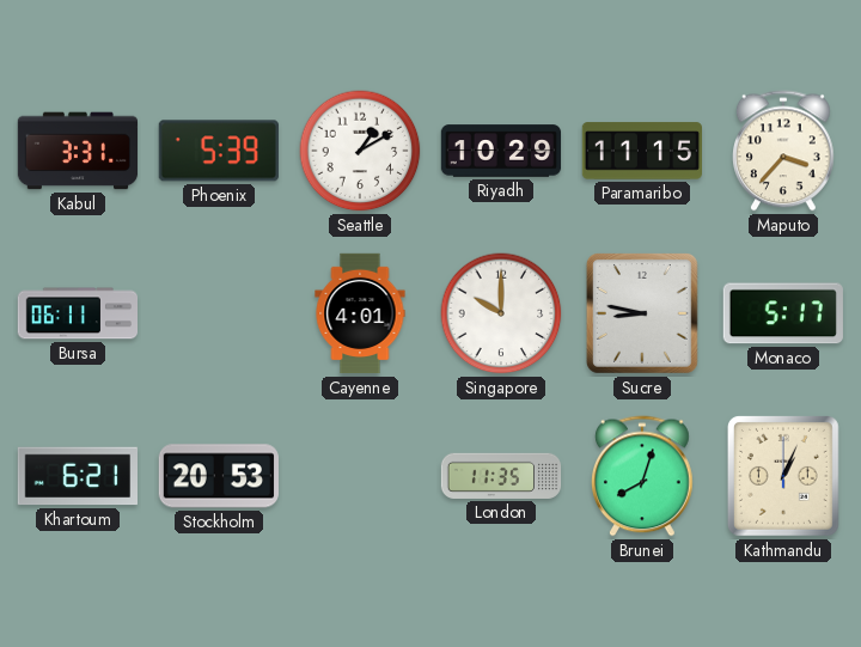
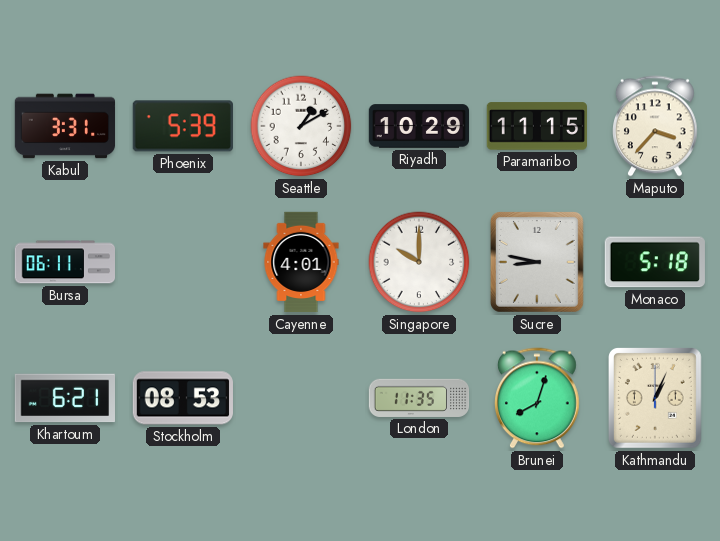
Monaco: 5:17 -> 5:18 (655, 262)
Stockholm: 20:53 -> 08:53 (182, 398)
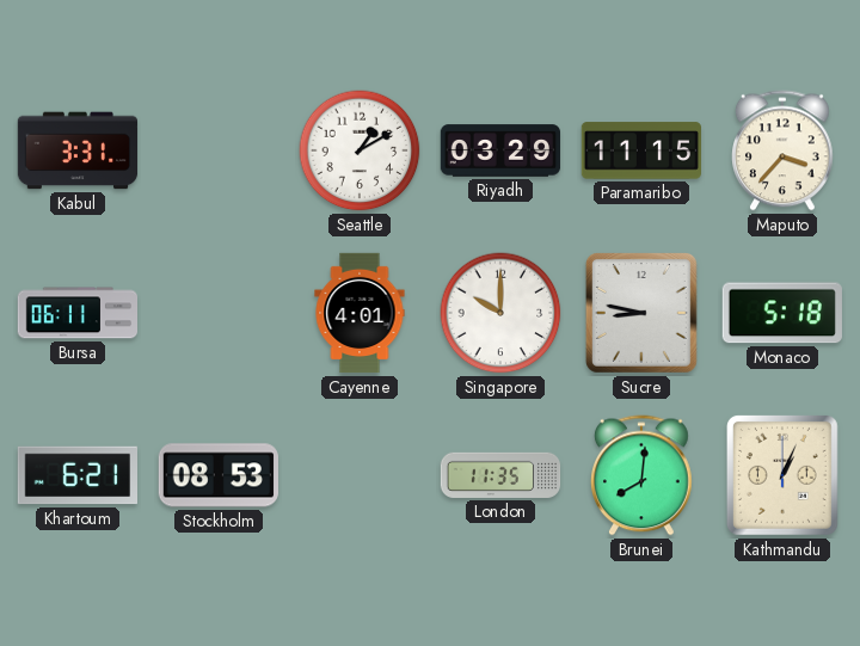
Phoenix: 5:39 -> none (183, 126)
Riyadh: 10:29 -> 03:29 (500, 150)
Brunei: 8:03 -> 8:01 (643, 475)
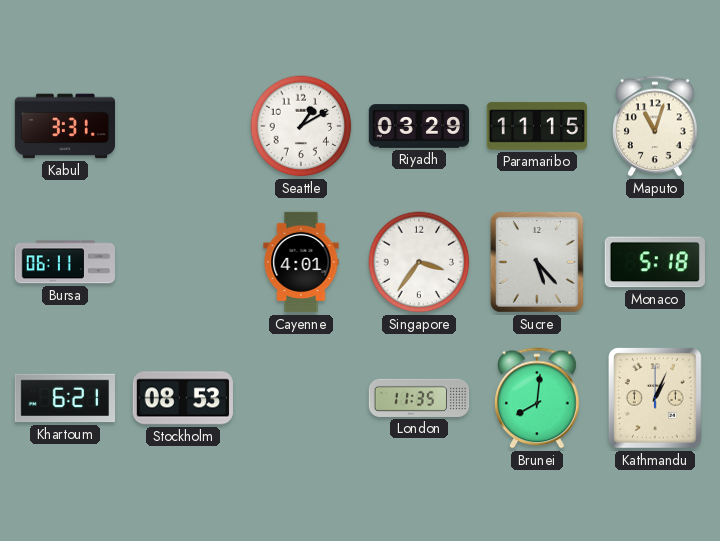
Maputo: 3:37 -> 11:03 (656, 126)
Singapore: 10:00 -> 3:36 (419, 262)
Sucre: 8:47 -> 5:23 (537, 262)
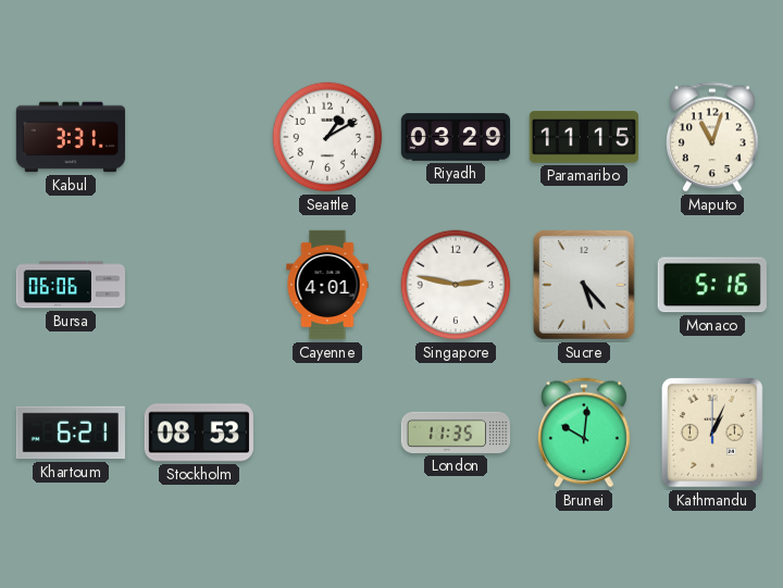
Bursa: 06:11 -> 06:06 (70, 285)
Singapore: 3:36 -> 2:47 (456, 285)
Monaco: 5:18 -> 5:16 (712, 285)
Brunei: 8:01 -> 10:01 (585, 433)
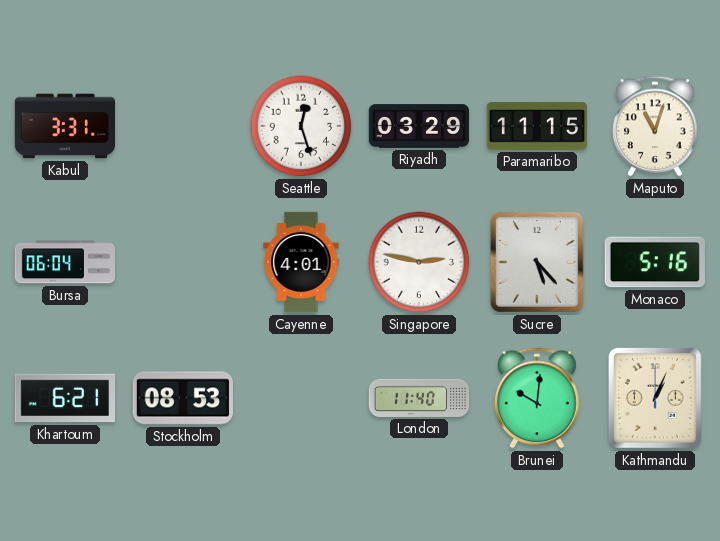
Seattle: 1:10 -> 12:27 (301, 126)
Bursa: 06:06 -> 06:04 (64, 262)
London: 11:35 -> 11:40 (419, 398)
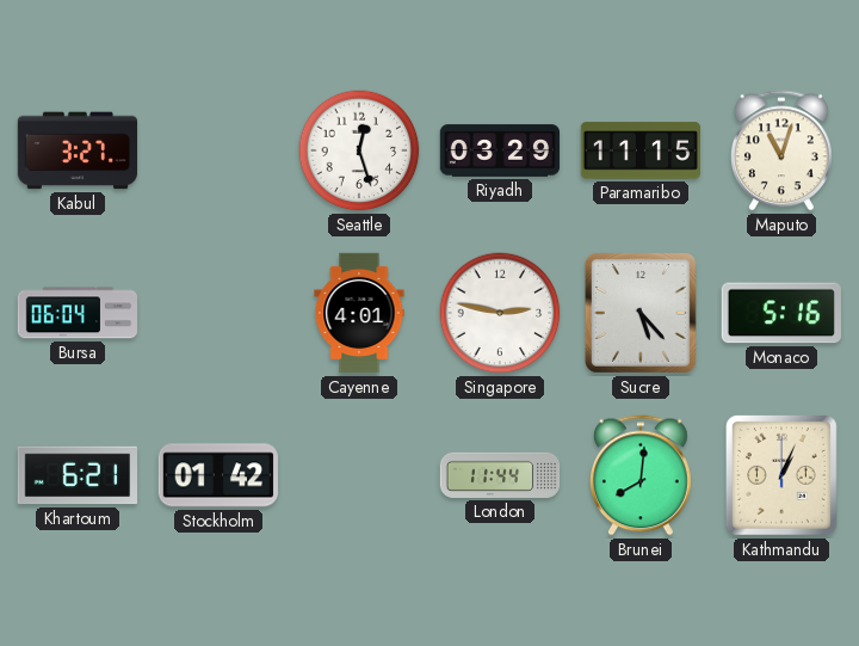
Kabul: 3:31 -> 3:27 (78, 150)
Stockholm: 08:53 -> 01:42 (217, 475)
London: 11:40 -> 11:44 (500, 475)
Brunei: 10:01 -> 8:01 (642, 475)
